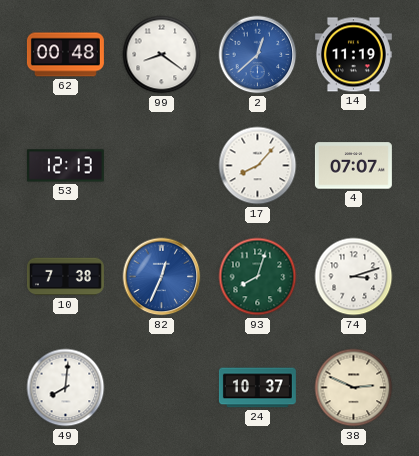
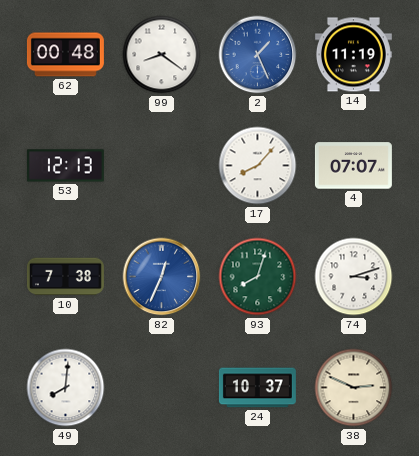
2: 12:38 -> 1:26 (258, 55)
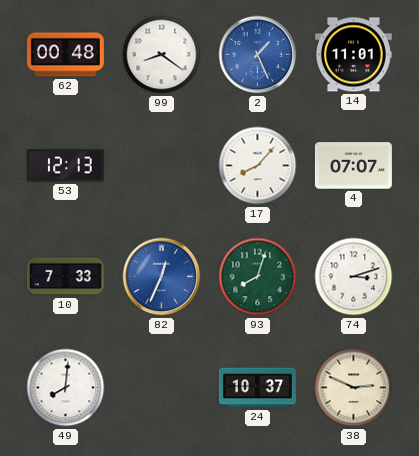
14: 11:19 -> 11:01 (353, 55)
10: 7:38 -> 7:33 (65, 277)
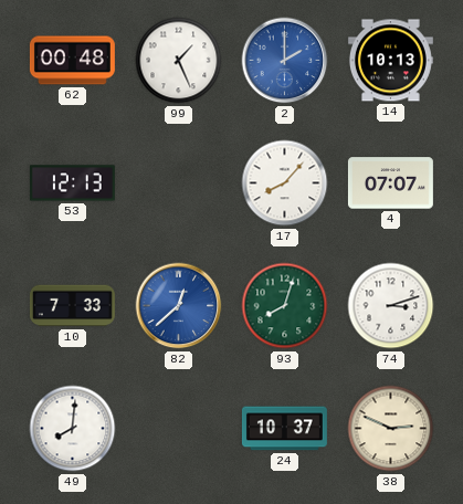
99: 8:21 -> 1:26 (179, 61)
2: 1:26 -> 2:00 (285, 61)
14: 11:01 -> 10:13 (390, 61)
82: 12:34 -> 12:38 (179, 306)
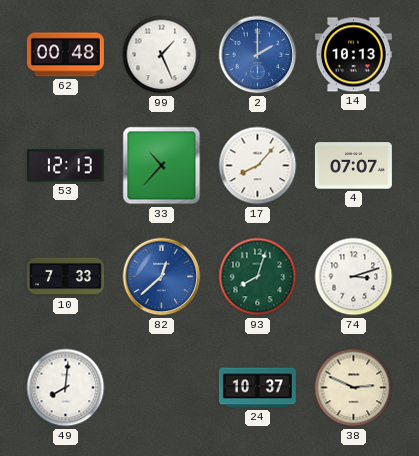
33: none -> 10:37 (162, 166)
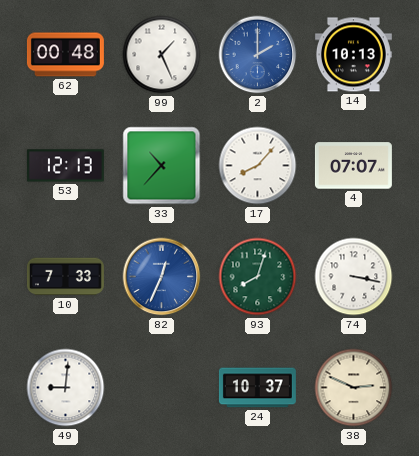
82: 12:38 -> 12:34 (162, 277)
74: 3:12 -> 3:17 (354, 277)
49: 8:01 -> 9:01 (66, 388)
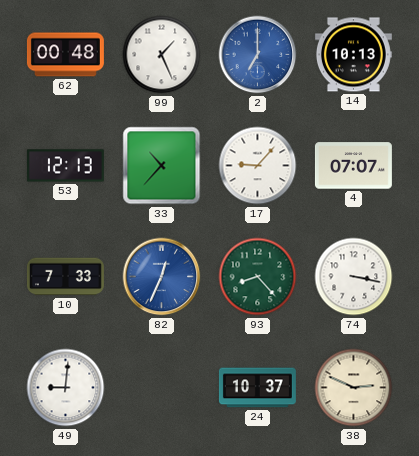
2: 2:00 -> 7:00 (258, 55)
17: 8:07 -> 9:07 (258, 166)
93: 8:03 -> 8:23 (258, 277)
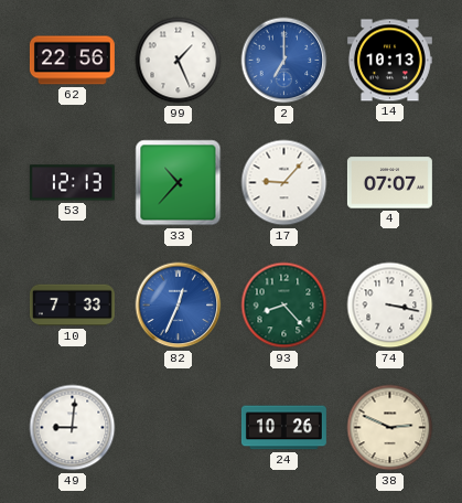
62: 00:48 -> 22:56 (72, 61)
24: 10:37 -> 10:26 (283, 428)
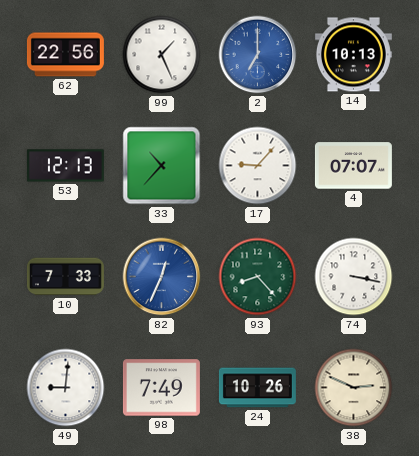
98: none -> 7:49 (161, 388)
